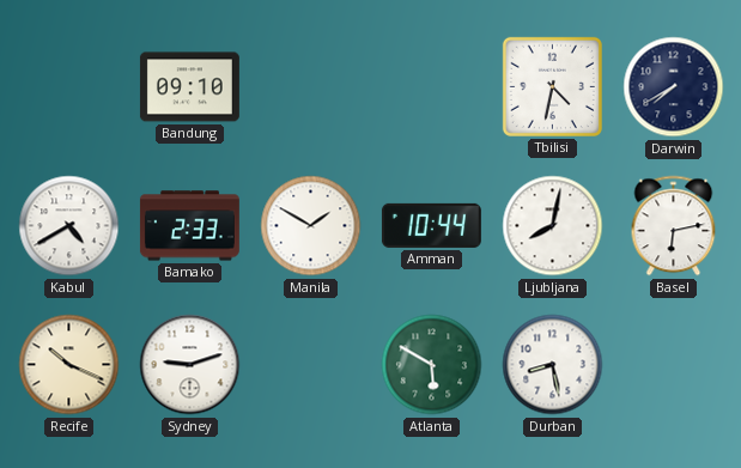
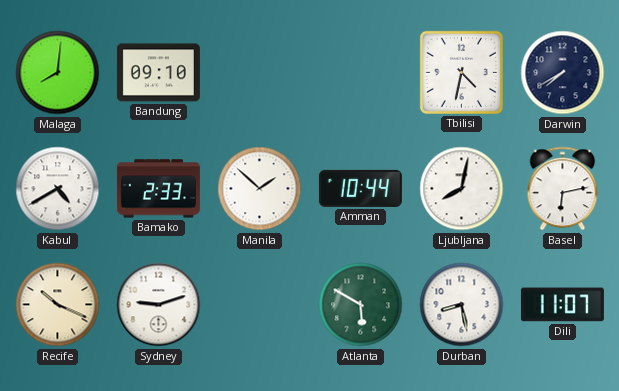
Malaga: none -> 8:01 (58, 73)
Manila: 1:50 -> 1:52 (260, 189)
Dili: none -> 11:07 (562, 305)
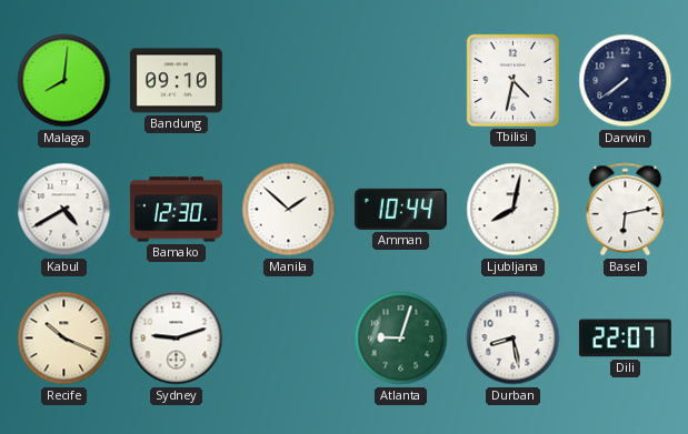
Darwin: 7:40 -> 7:39 (626, 81)
Bamako: 2:33 -> 12:30 (176, 210)
Atlanta: 5:50 -> 9:03 (401, 339)
Dili: 11:07 -> 22:07 (625, 339)
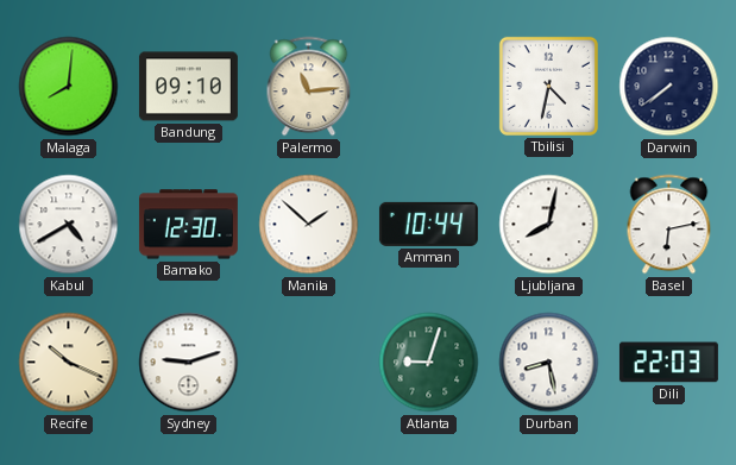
Palermo: none -> 11:14 (309, 87)
Dili: 22:07 -> 22:03 (668, 363)
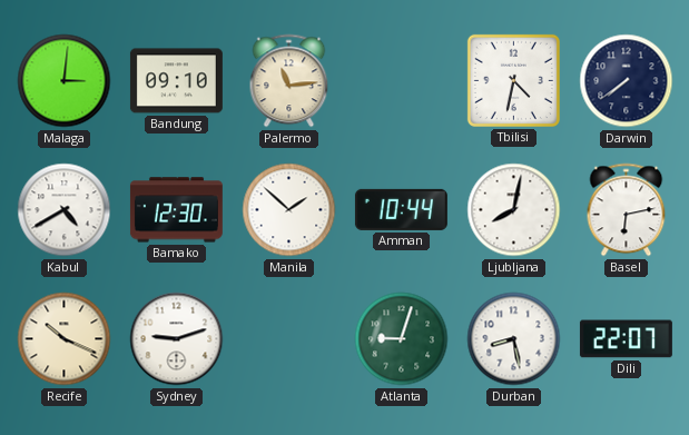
Malaga: 8:01 -> 3:01 (65, 81)
Dili: 22:03 -> 22:07 (626, 339)
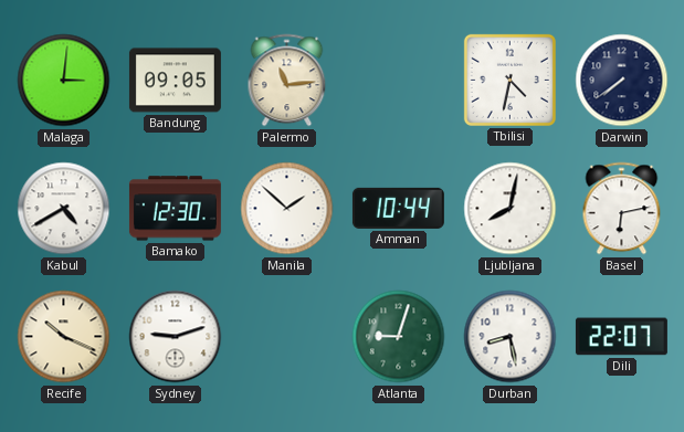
Bandung: 09:10 -> 09:05 (175, 81)
